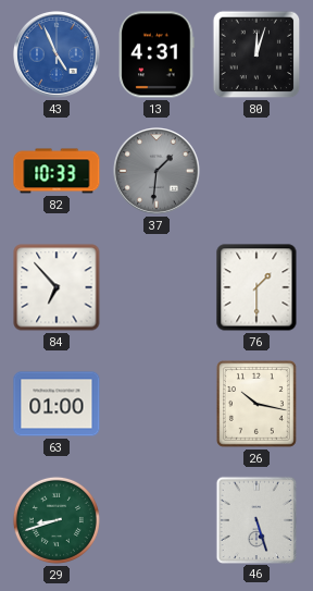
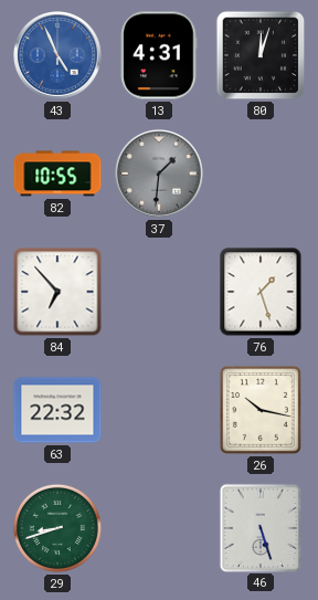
82: 10:33 -> 10:55 (57, 173)
76: 1:30 -> 1:27 (261, 292)
63: 01:00 -> 22:32 (57, 410)
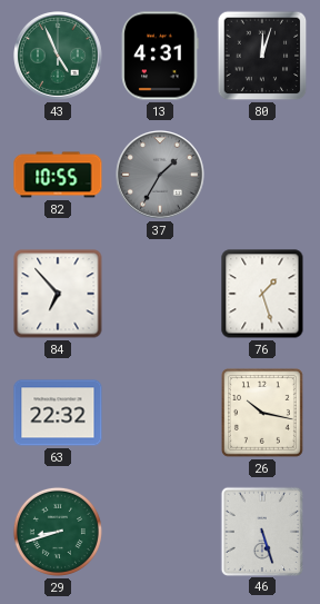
43 dial: blue -> green (59, 57)
37: 1:31 -> 1:35 (161, 176)
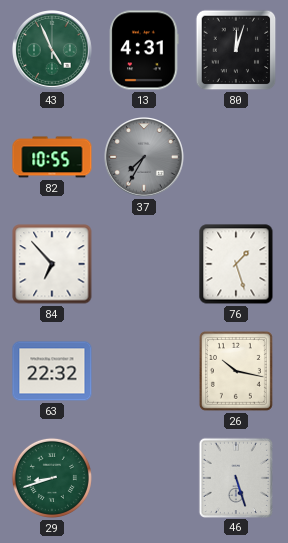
37: 1:35 -> 7:35 (145, 158)
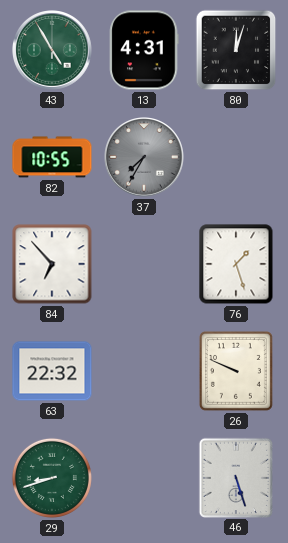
43: 4:56 -> 4:55 (53, 51)
26: 10:17 -> 9:49 (236, 371)
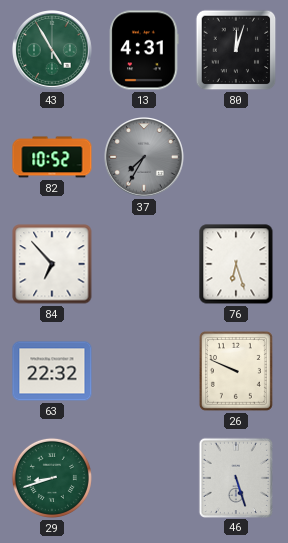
82: 10:55 -> 10:52 (52, 157)
76: 1:27 -> 6:27 (236, 264)
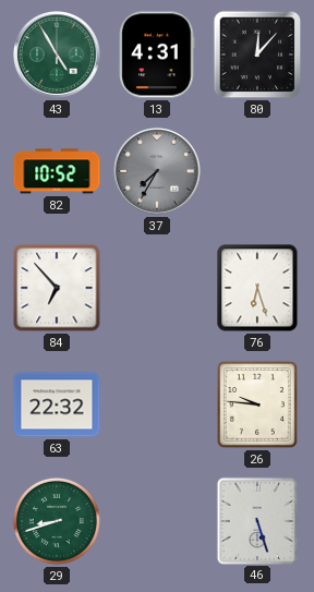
80: 12:03 -> 12:07 (257, 55)
26: 9:49 -> 9:46 (257, 404)
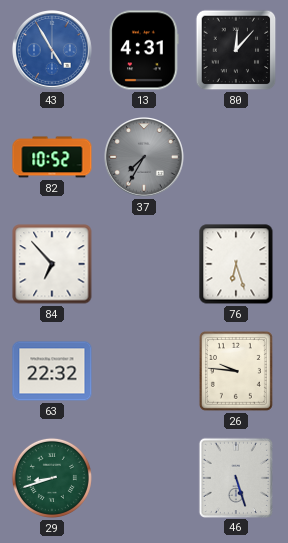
43 dial: green -> blue (53, 51)
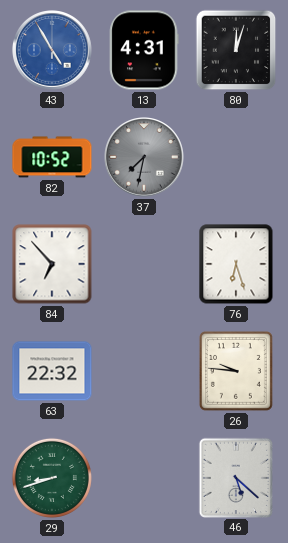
80: 12:07 -> 12:03 (236, 50)
37: 7:35 -> 7:32 (145, 158)
46: 5:27 -> 5:22 (235, 477)
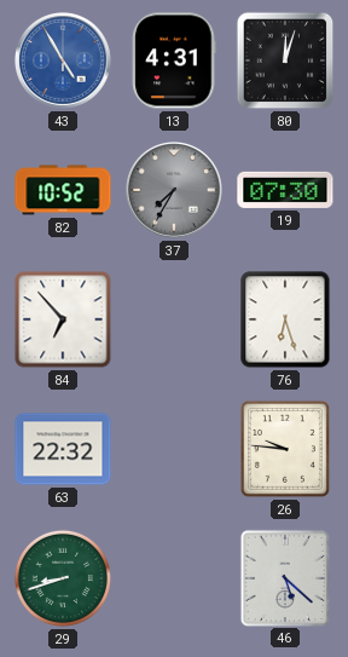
37: 7:32 -> 7:35 (175, 191)
19: none -> 07:30 (285, 190)
